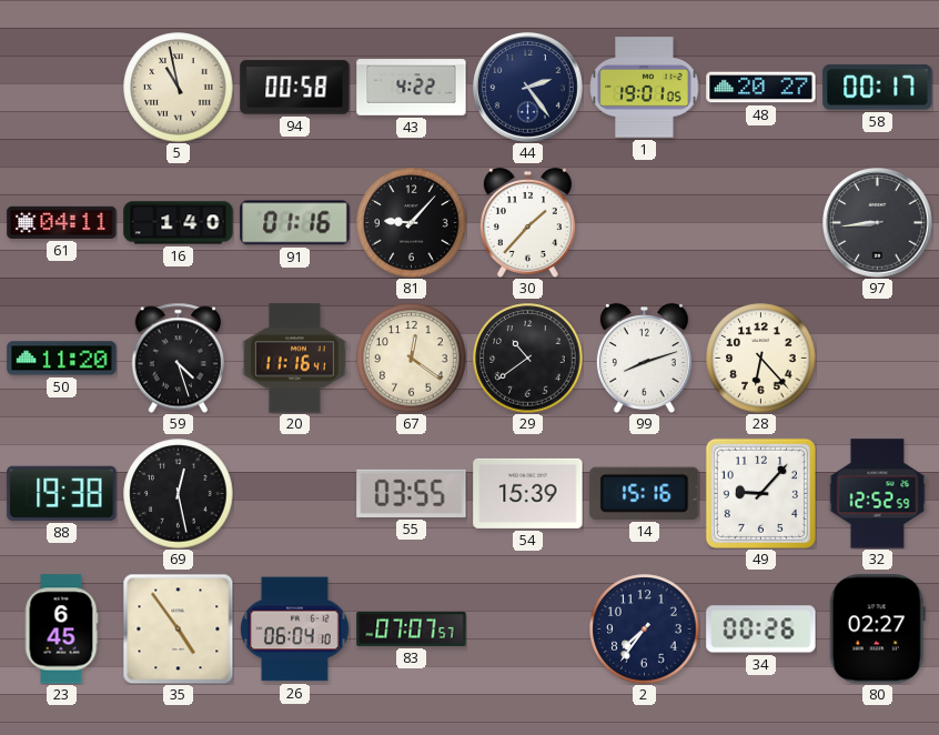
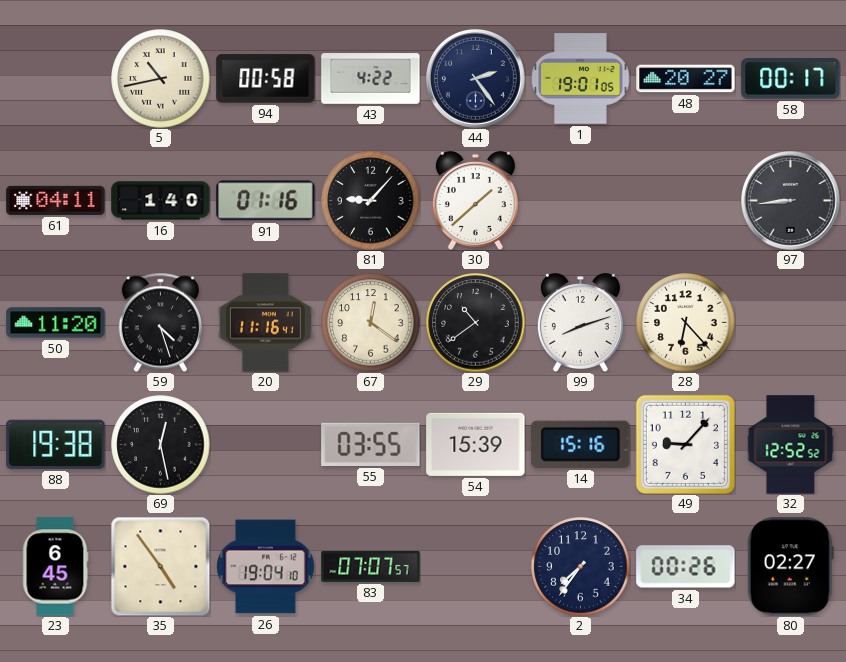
5: 10:58 -> 10:43 (161, 79)
30: 1:37 -> 1:38 (475, 201)
32: 12:52:59 -> 12:52:52 (791, 445)
26: 06:04 -> 19:04 (266, 567)
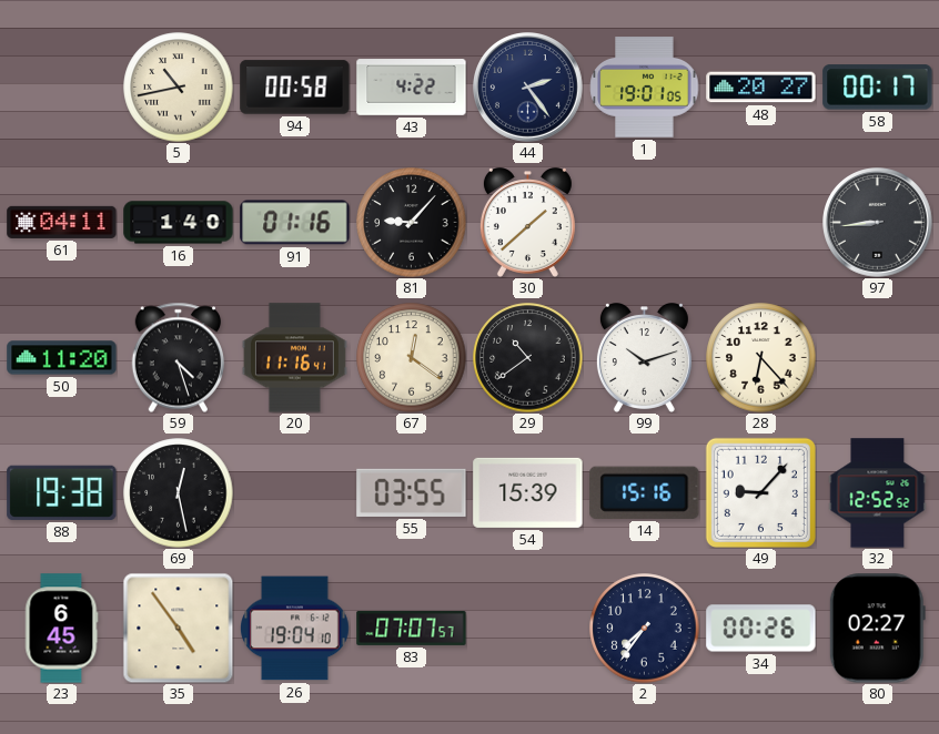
99: 8:12 -> 10:12 (644, 358)
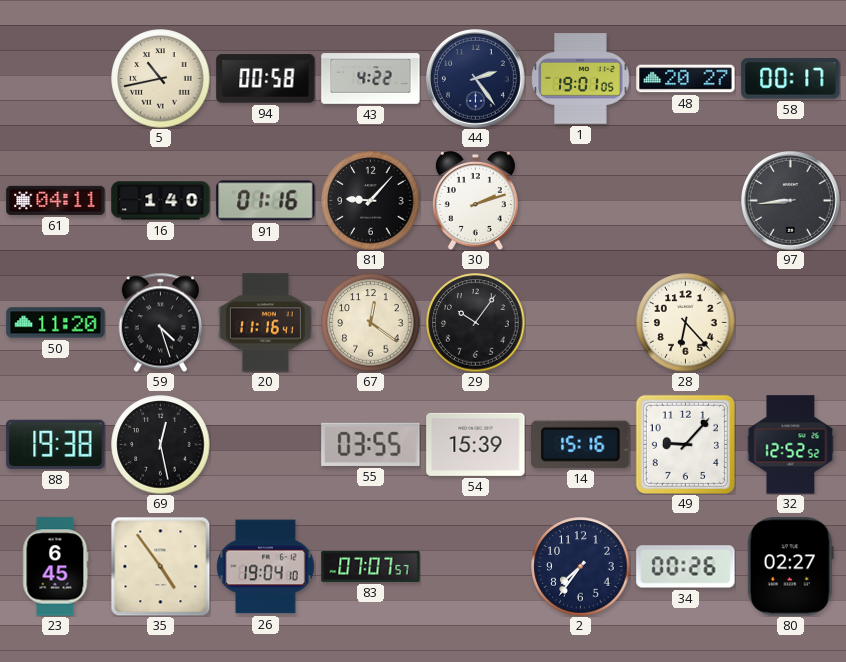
30: 1:38 -> 2:12 (475, 201)
29: 10:39 -> 10:06 (476, 323)
99: 10:12 -> none (644, 358)
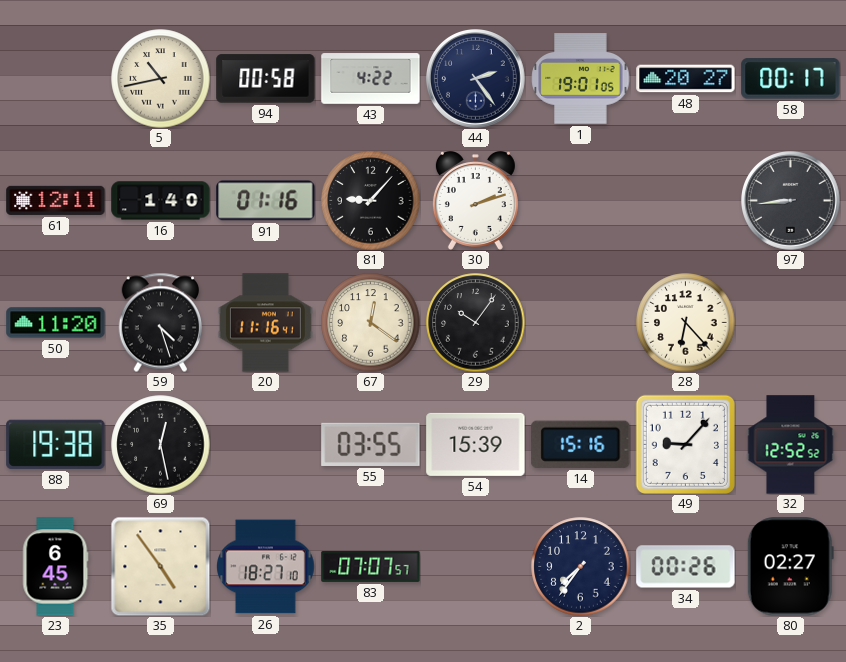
61: 04:11 -> 12:11 (56, 200)
26: 19:04 -> 18:27 (266, 567)
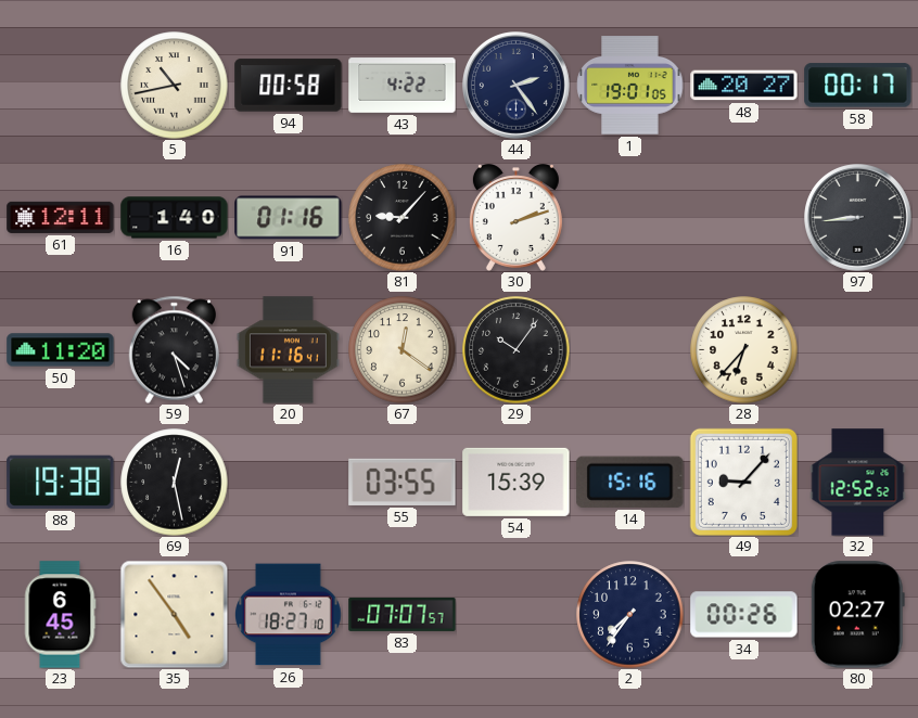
28: 6:23 -> 6:37 (744, 350)
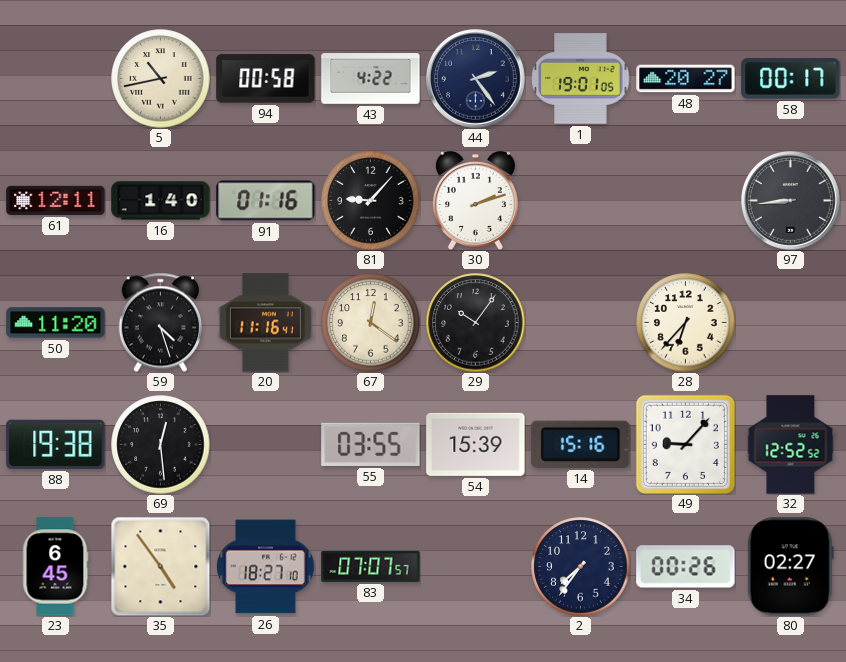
69: 12:28 -> 12:29 (161, 445)
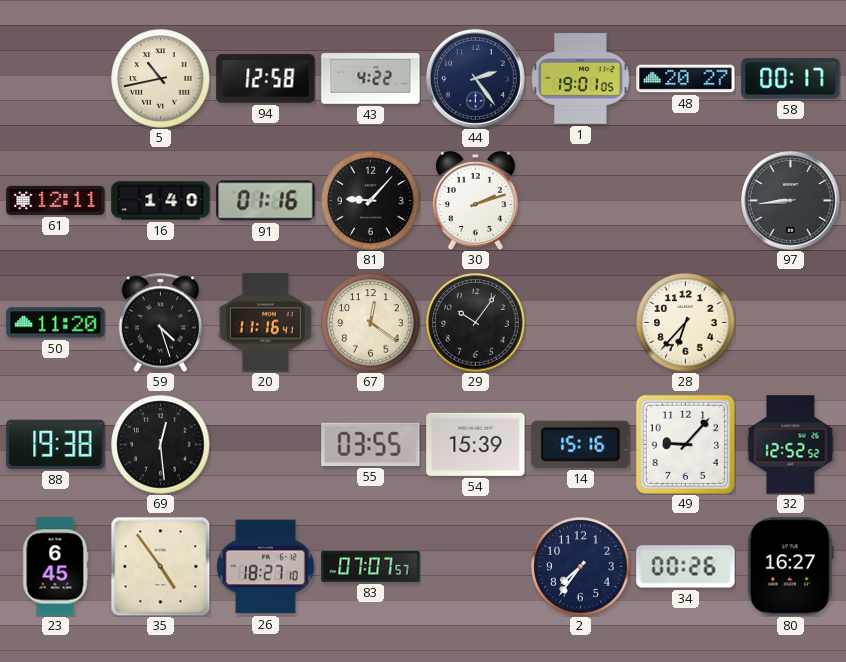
94: 00:58 -> 12:58 (266, 79)
80: 02:27 -> 16:27 (790, 567)
